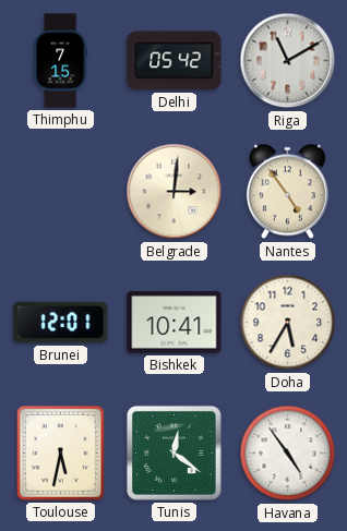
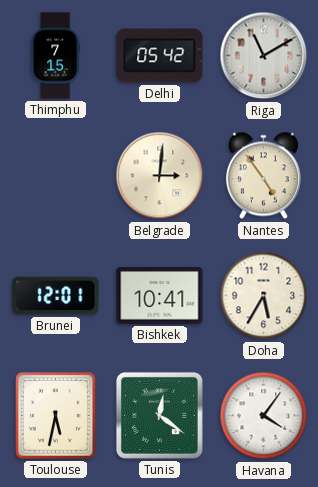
Havana: 4:54 -> 4:06 (264, 416)
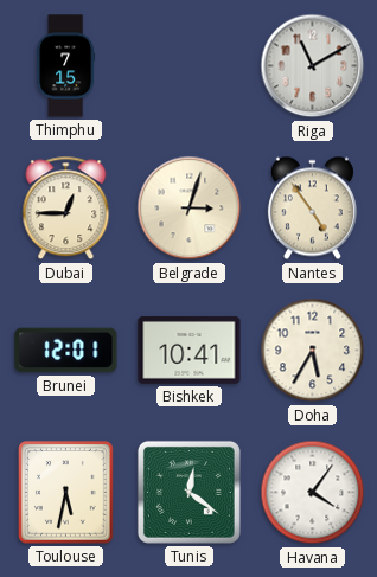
Delhi: 05:42 -> none (160, 56)
Dubai: none -> 12:45 (66, 209)
Belgrade: 3:01 -> 3:03 (190, 209)
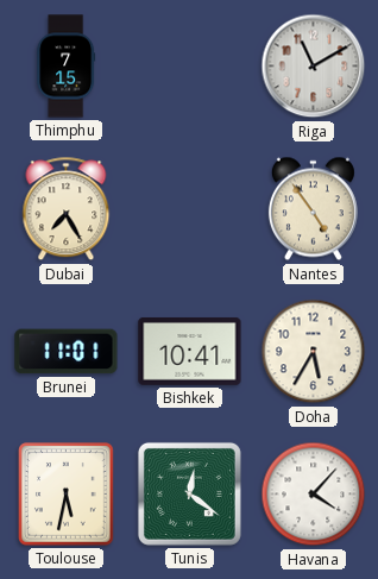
Dubai: 12:45 -> 7:25 (67, 209)
Belgrade: 3:03 -> none (190, 209)
Brunei: 12:01 -> 11:01 (67, 352)
Havana: 4:06 -> 4:07 (314, 495)
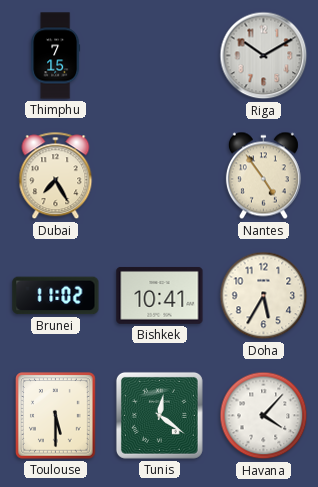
Riga: 11:10 -> 10:10 (264, 56)
Brunei: 11:01 -> 11:02 (56, 296)
Toulouse: 5:32 -> 5:30 (56, 416)
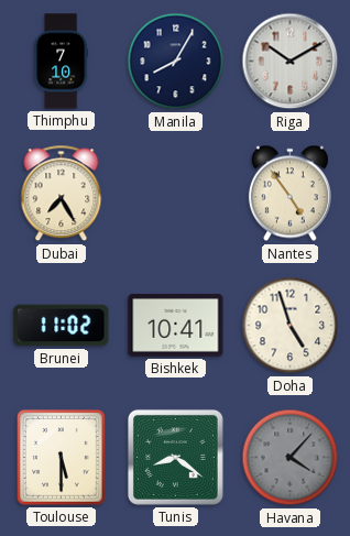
Thimphu: 7:15 -> 7:10 (62, 62)
Manila: none -> 8:05 (176, 62)
Doha: 5:35 -> 4:57 (291, 326)
Tunis: 12:21 -> 8:21 (175, 457)
Havana dial: white -> grey (291, 458)
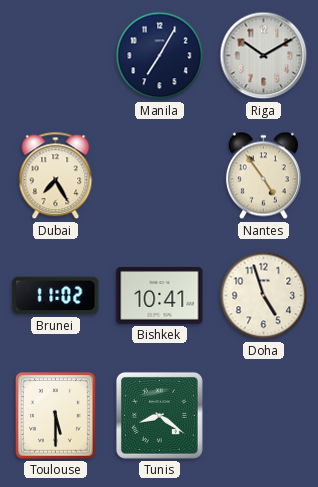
Thimphu: 7:10 -> none (62, 62)
Manila: 8:05 -> 7:05 (160, 56)
Havana: 4:07 -> none (291, 458)
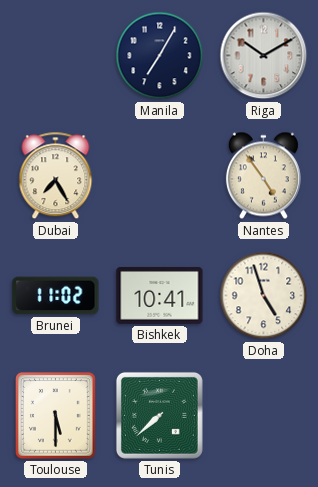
Tunis: 8:21 -> 7:38 (159, 415)
